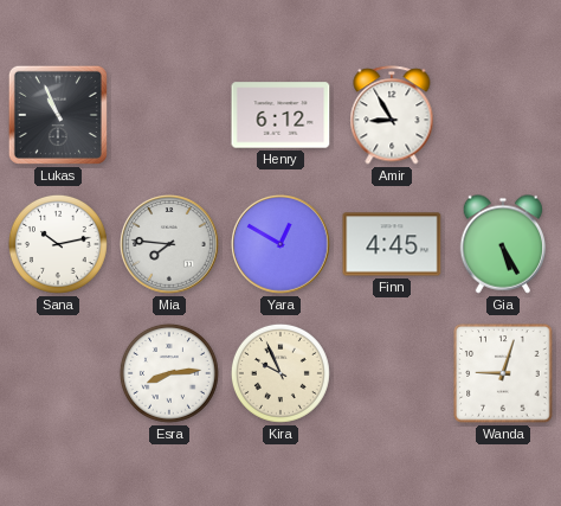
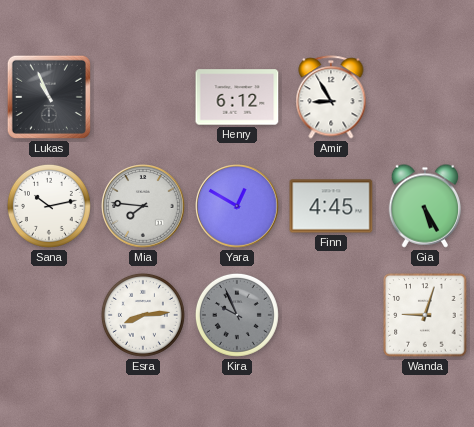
Kira dial: cream -> grey (237, 315)
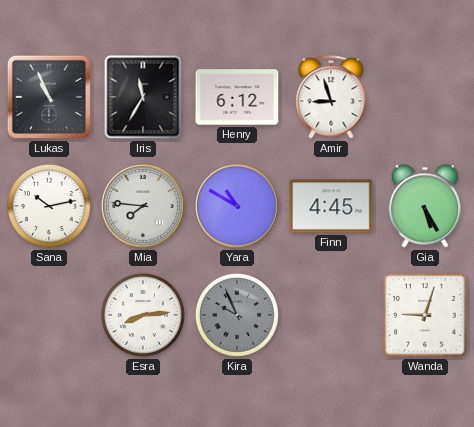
Iris: none -> 11:35 (143, 97)
Amir: 8:55 -> 8:57 (331, 97)
Yara: 12:50 -> 10:50 (238, 206)
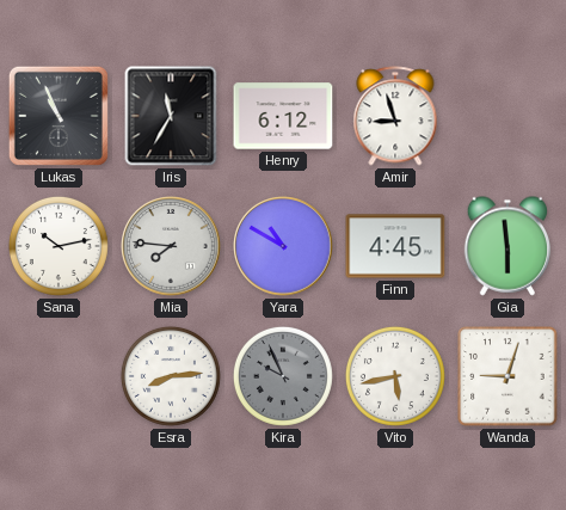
Gia: 5:25 -> 5:59 (507, 246)
Vito: none -> 5:43 (395, 376)
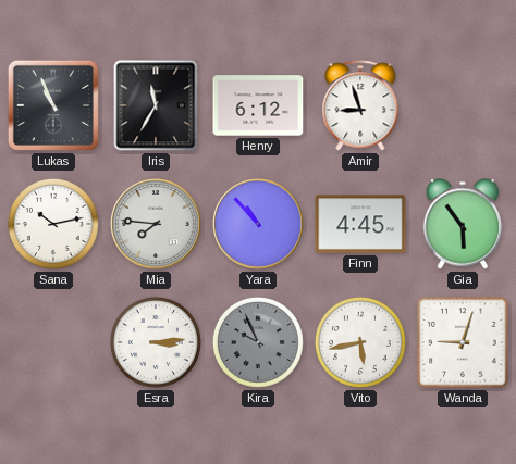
Yara: 10:50 -> 10:53 (259, 224)
Gia: 5:59 -> 5:54 (463, 224)
Esra: 8:14 -> 3:14 (156, 342)
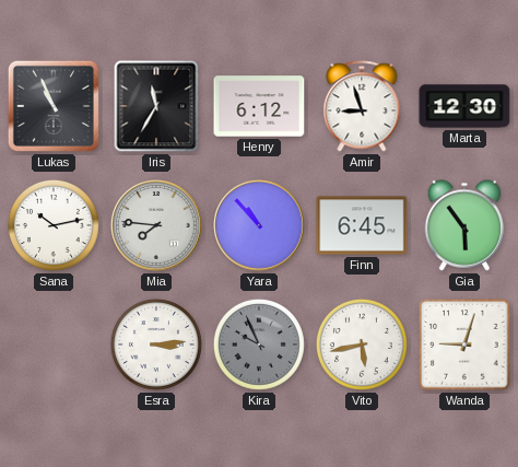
Marta: none -> 12:30 (464, 106)
Finn: 4:45 -> 6:45 (362, 225)
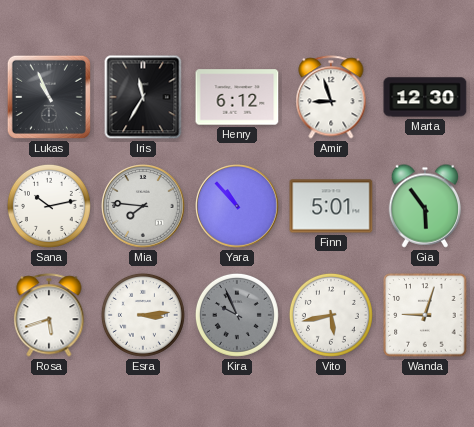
Finn: 6:45 -> 5:01 (331, 206)
Rosa: none -> 5:42 (49, 315)
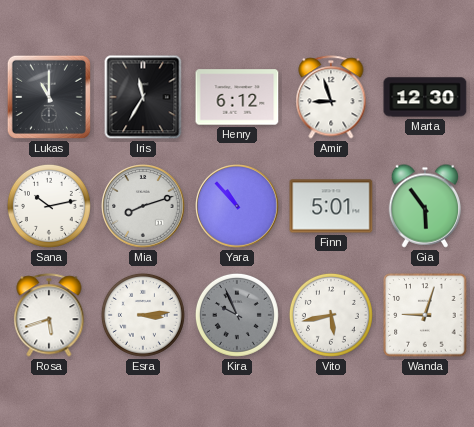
Lukas: 10:56 -> 11:00 (49, 97)
Mia: 7:46 -> 8:12 (144, 206)
